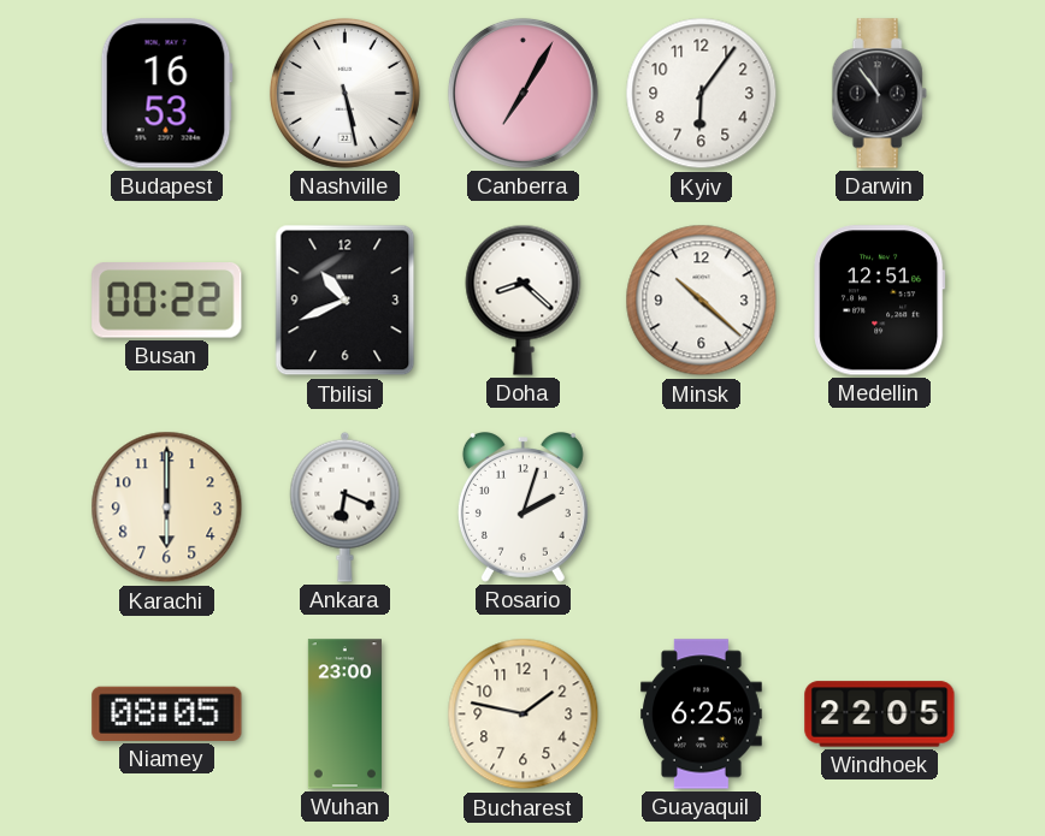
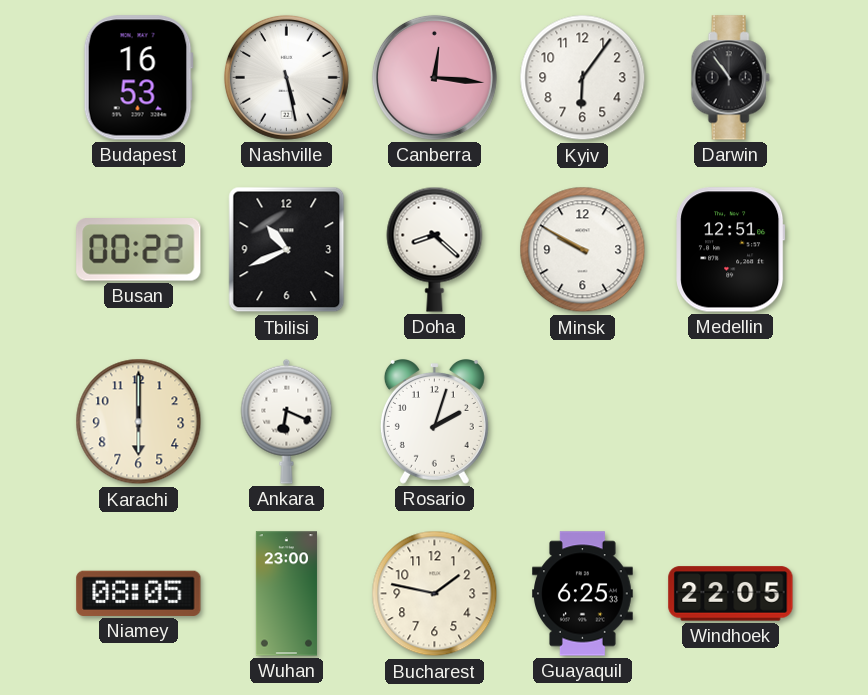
Canberra: 7:05 -> 12:16 (434, 77)
Minsk: 10:22 -> 9:50 (583, 250)
Guayaquil: 6:25:16 -> 6:25:33 (583, 594)
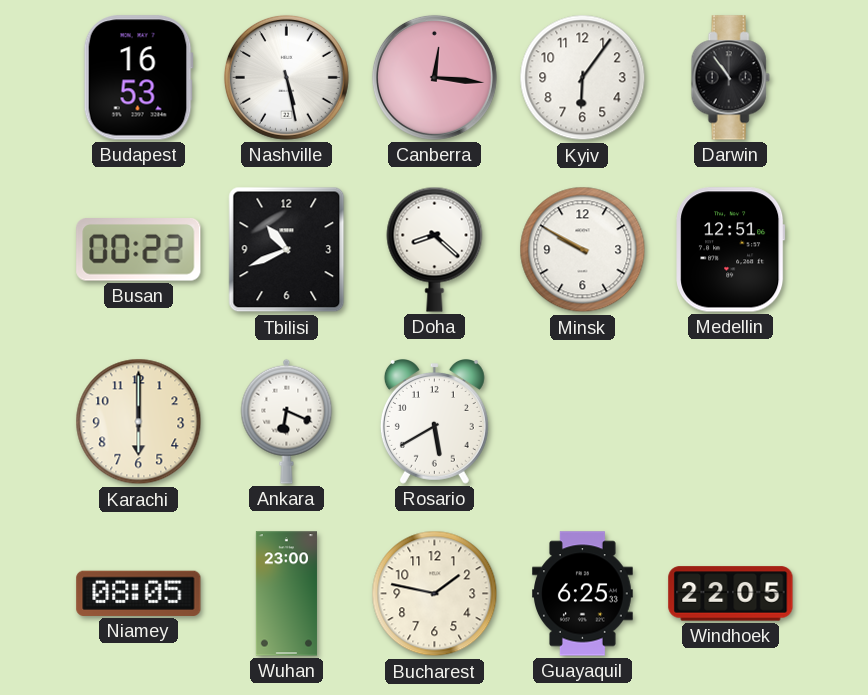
Rosario: 2:03 -> 5:40 (434, 422)
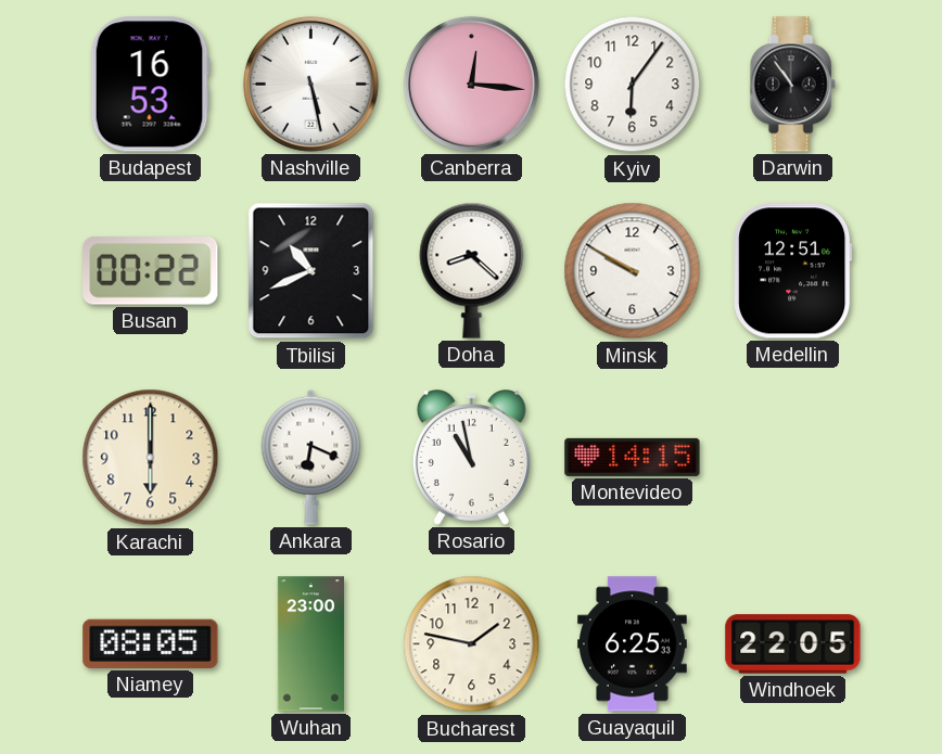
Rosario: 5:40 -> 10:58 (471, 458)
Montevideo: none -> 14:15 (633, 457)
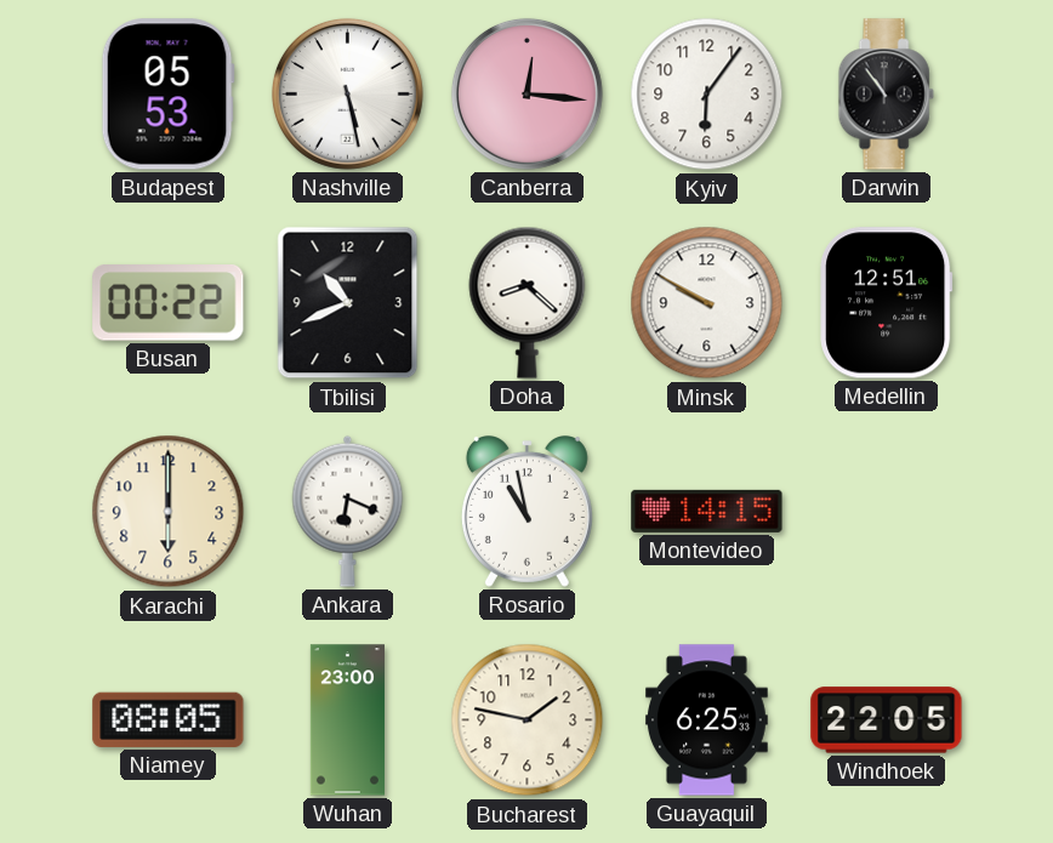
Budapest: 16:53 -> 05:53 (167, 95)
